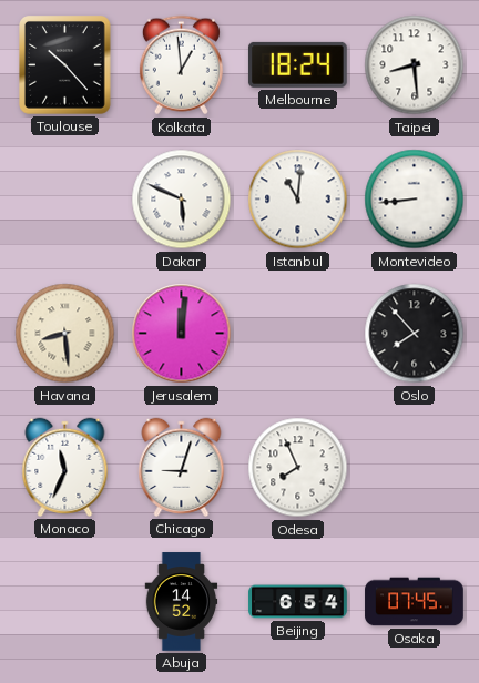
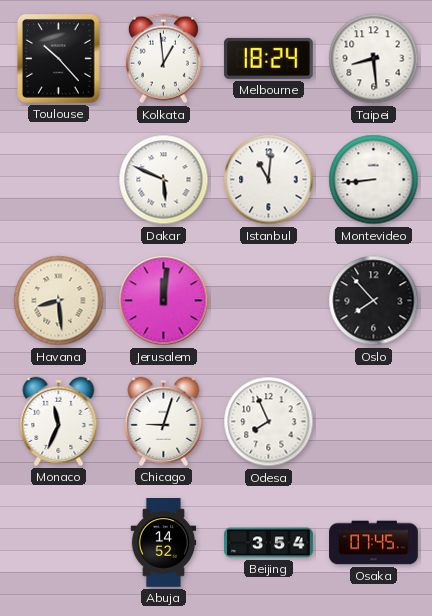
Beijing: 6:54 -> 3:54 (269, 543)
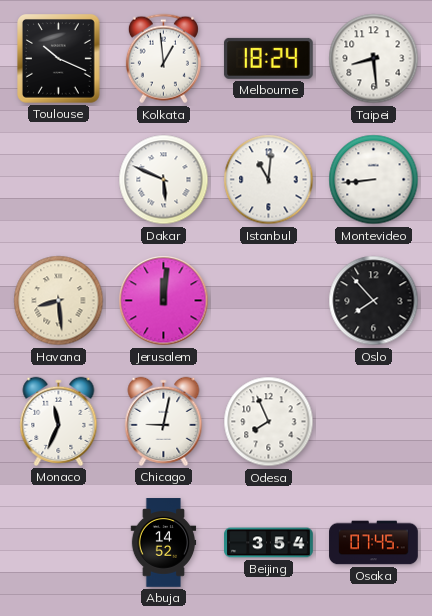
Toulouse: 10:23 -> 10:19 (59, 59)
Chicago: 9:03 -> 9:02 (164, 421)
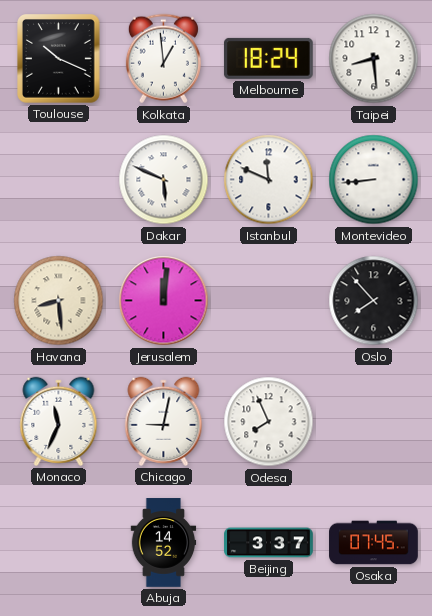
Istanbul: 11:01 -> 11:49 (269, 180)
Beijing: 3:54 -> 3:37 (269, 543)
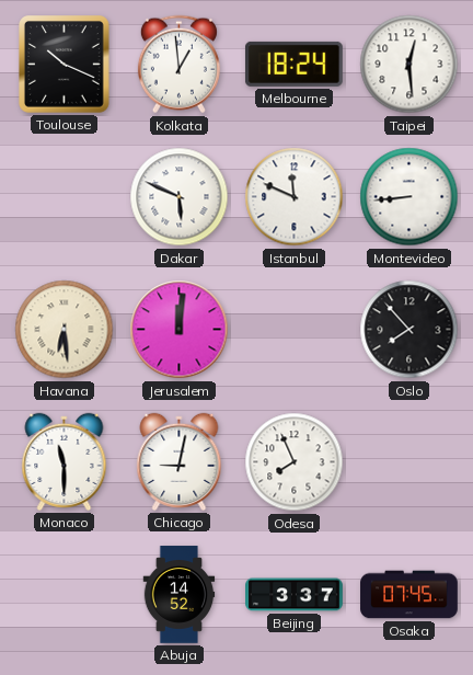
Taipei: 8:29 -> 12:29 (409, 65)
Havana: 8:29 -> 6:29 (65, 330)
Monaco: 11:34 -> 11:30 (65, 461)
